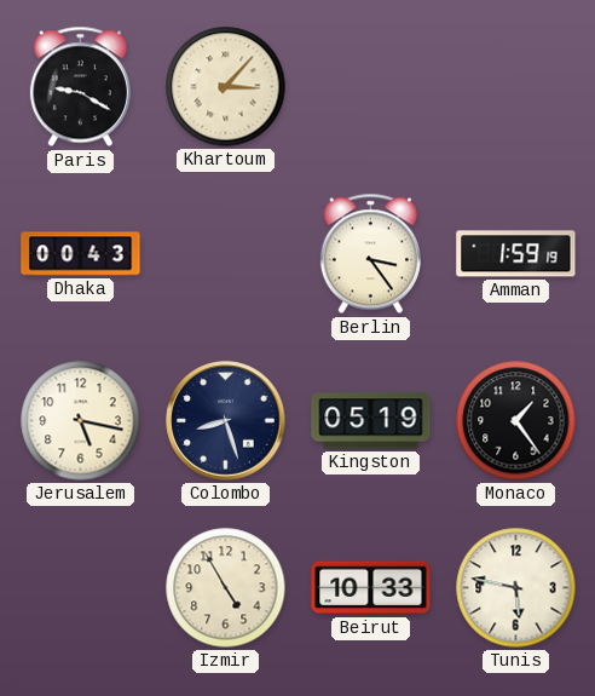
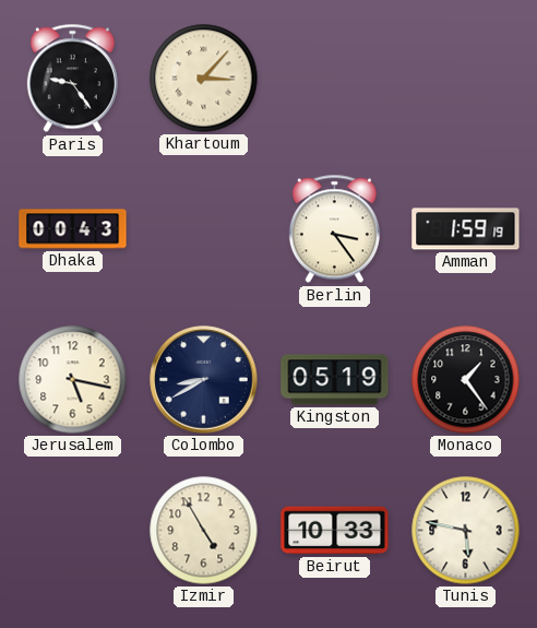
Paris: 9:20 -> 9:24 (72, 79)
Colombo: 8:27 -> 8:40 (204, 380)
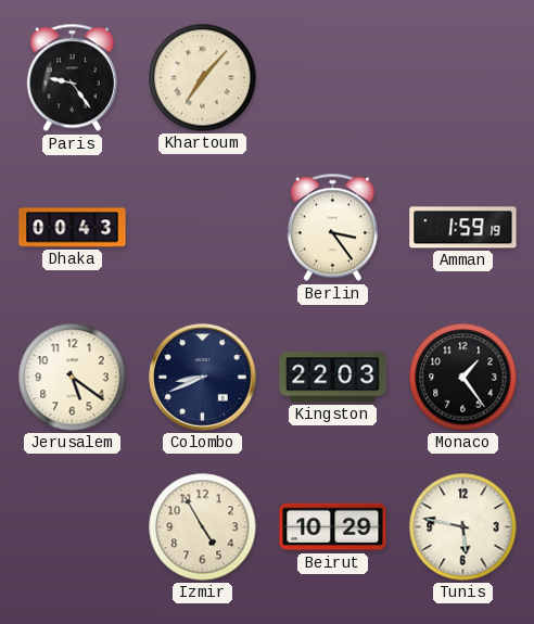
Khartoum: 3:07 -> 7:07 (203, 78)
Jerusalem: 5:17 -> 5:21 (73, 378)
Colombo: 8:40 -> 8:41 (203, 378)
Kingston: 05:19 -> 22:03 (333, 378)
Beirut: 10:33 -> 10:29 (333, 527)
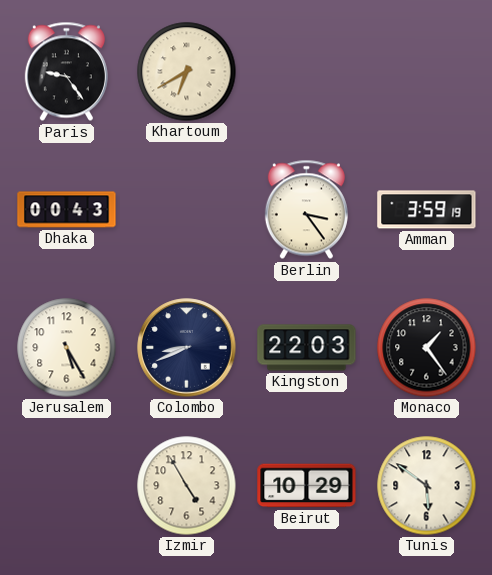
Khartoum: 7:07 -> 6:40 (187, 72)
Amman: 1:59 -> 3:59 (427, 210)
Jerusalem: 5:21 -> 5:25 (67, 348)
Tunis: 5:47 -> 5:51 (427, 486)
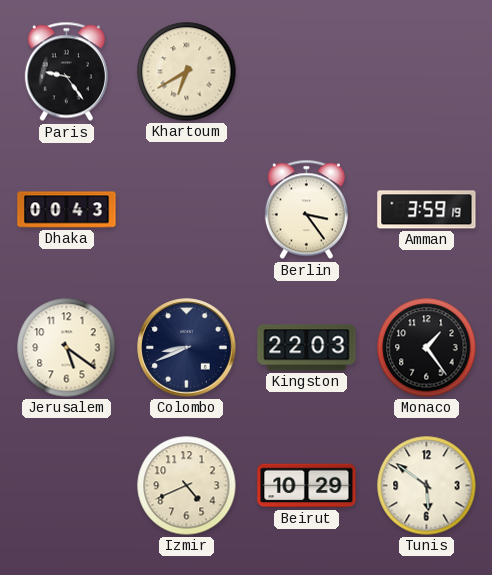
Jerusalem: 5:25 -> 5:21 (67, 348)
Izmir: 4:55 -> 4:41 (187, 486)
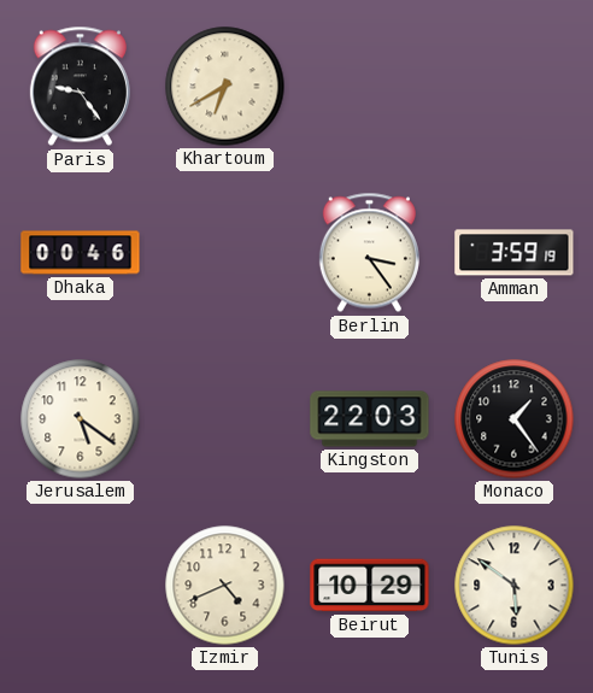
Dhaka: 00:43 -> 00:46 (81, 253)
Colombo: 8:41 -> none (187, 348)
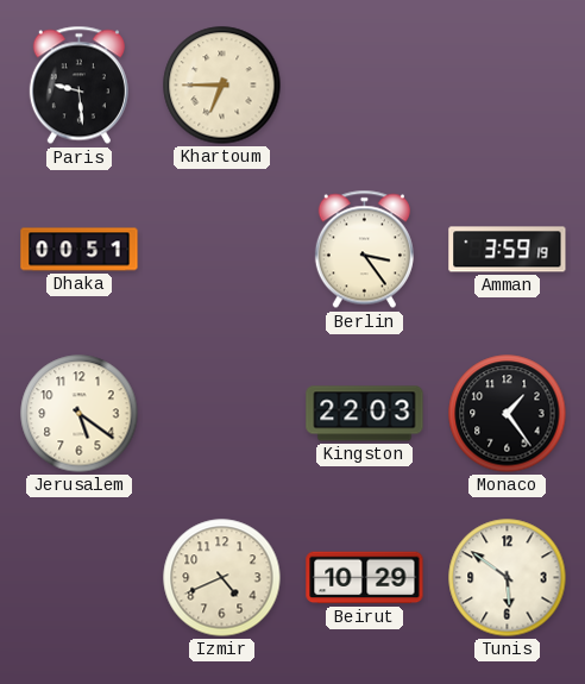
Paris: 9:24 -> 9:29 (78, 86)
Khartoum: 6:40 -> 6:45 (222, 86)
Dhaka: 00:46 -> 00:51 (80, 250)
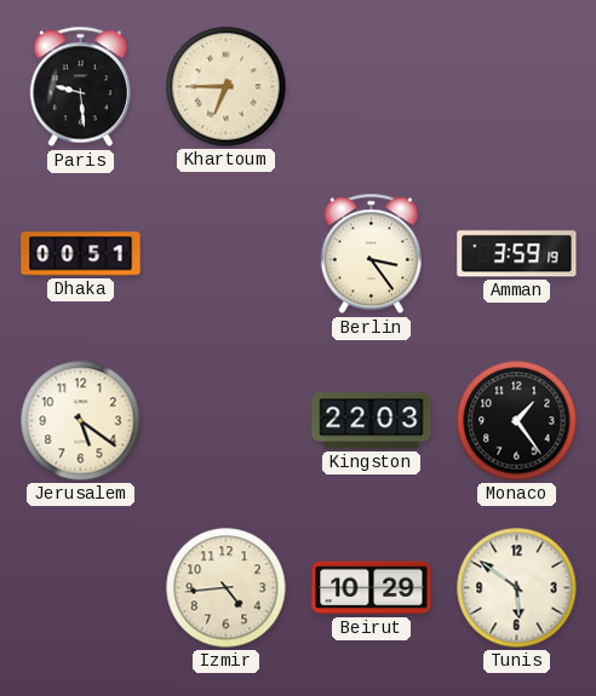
Izmir: 4:41 -> 4:44 (227, 588)
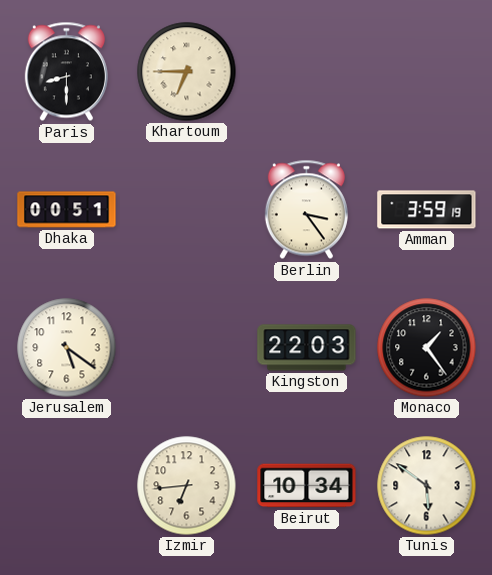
Paris: 9:29 -> 8:30 (66, 72)
Izmir: 4:44 -> 6:44 (187, 486)
Beirut: 10:29 -> 10:34 (307, 486)
